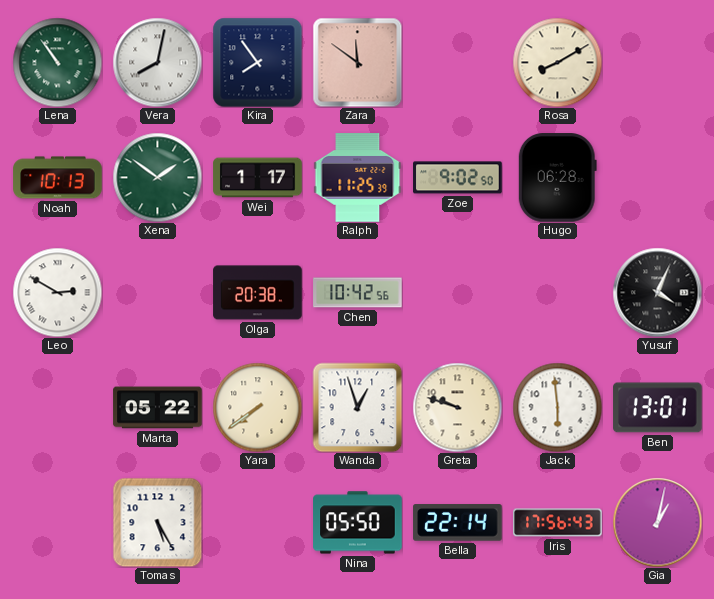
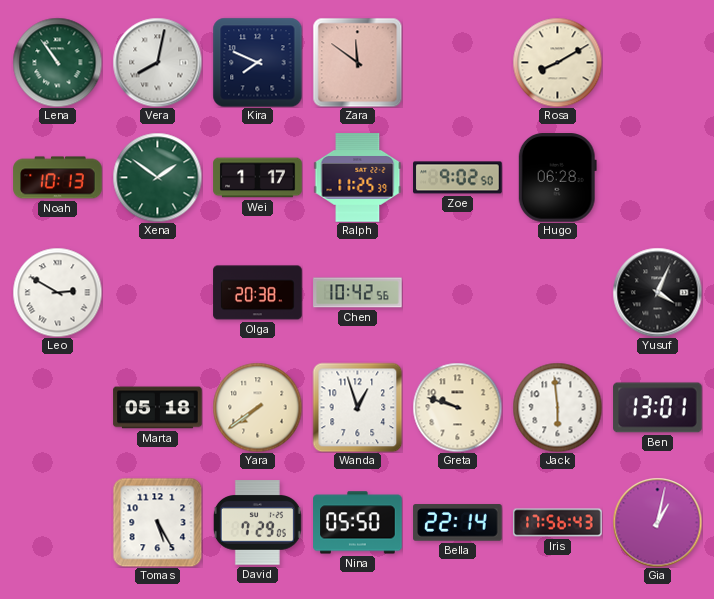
Kira: 7:54 -> 7:49 (257, 62)
Marta: 05:22 -> 05:18 (158, 408)
David: none -> 7:29 (257, 523)
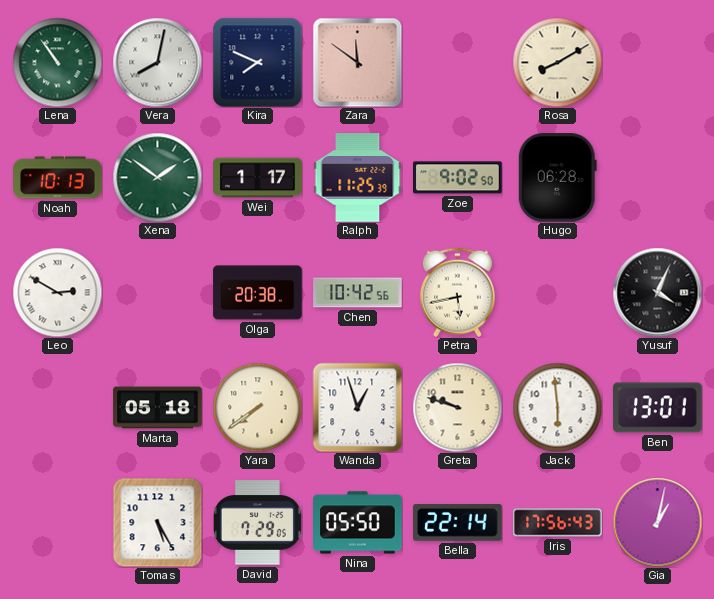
Petra: none -> 5:43 (457, 292)
